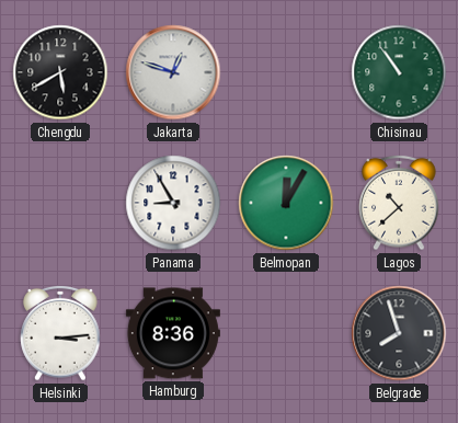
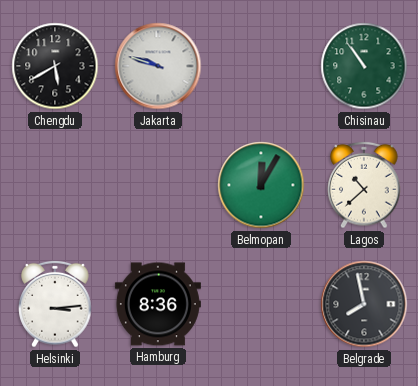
Jakarta: 12:48 -> 9:48 (158, 66)
Panama: 8:55 -> none (173, 203)
Belgrade: 7:57 -> 7:58 (364, 304)
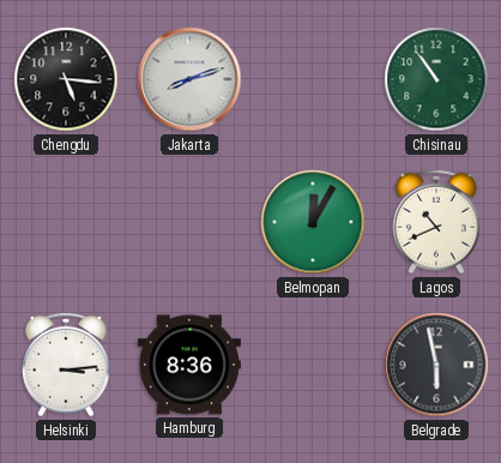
Chengdu: 5:40 -> 5:16 (66, 79)
Jakarta: 9:48 -> 8:12 (189, 79)
Lagos: 10:38 -> 10:41 (436, 222)
Belgrade: 7:58 -> 5:58 (436, 365)
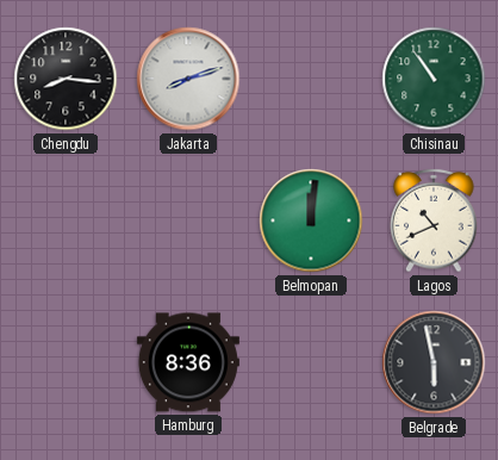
Chengdu: 5:16 -> 8:16 (66, 79)
Belmopan: 12:05 -> 12:01 (311, 220)
Helsinki: 3:14 -> none (66, 365)
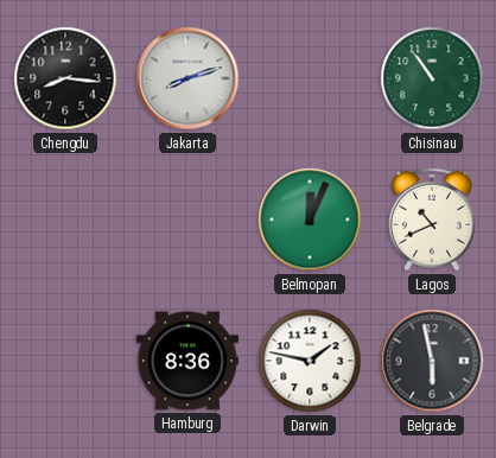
Belmopan: 12:01 -> 12:04 (310, 220)
Darwin: none -> 1:47 (310, 361)
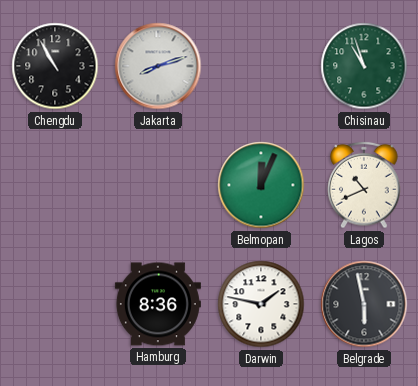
Chengdu: 8:16 -> 10:55 (55, 66)
Chisinau: 10:54 -> 10:57 (364, 66)
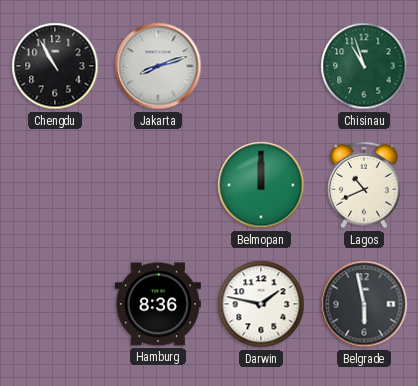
Belmopan: 12:04 -> 12:00 (261, 185)
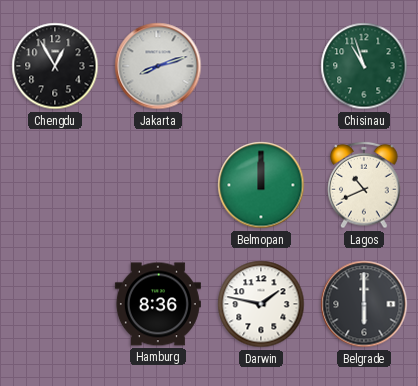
Chengdu: 10:55 -> 12:55 (55, 66)
Belgrade: 5:58 -> 6:00 (364, 304)
